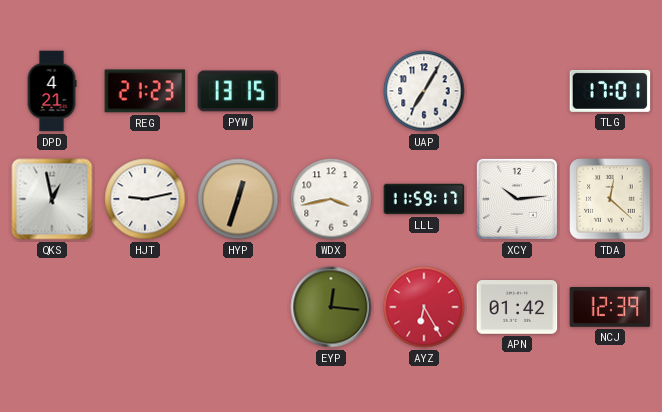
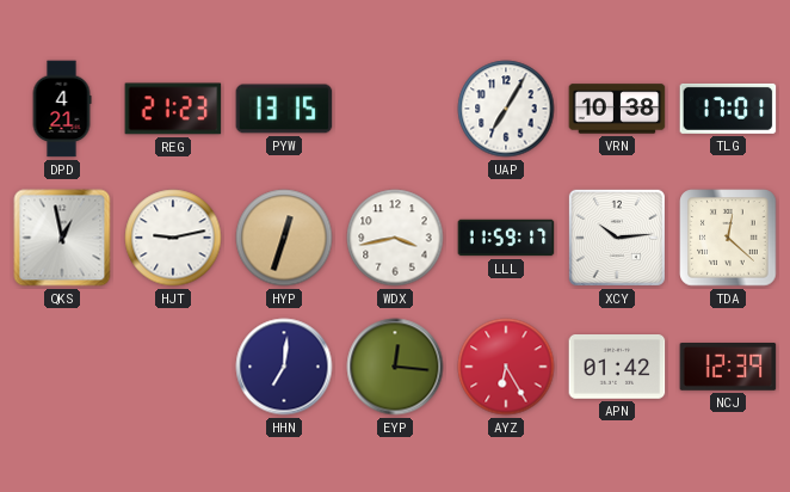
VRN: none -> 10:38 (617, 109)
HHN: none -> 7:01 (284, 367)
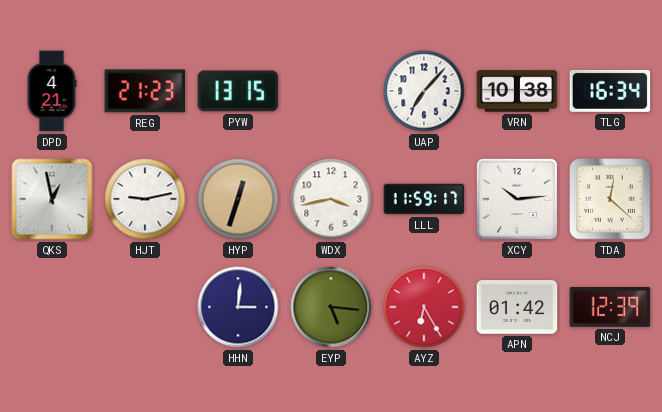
UAP: 7:05 -> 7:07 (424, 91)
TLG: 17:01 -> 16:34 (610, 91)
HHN: 7:01 -> 3:01 (238, 307)
EYP: 12:16 -> 5:16 (331, 307)
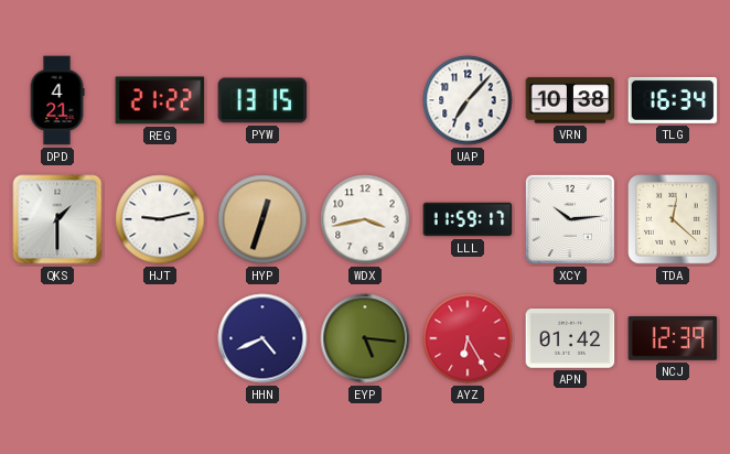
REG: 21:23 -> 21:22 (160, 100)
QKS: 12:58 -> 1:30 (57, 219)
HHN: 3:01 -> 4:41 (262, 338)
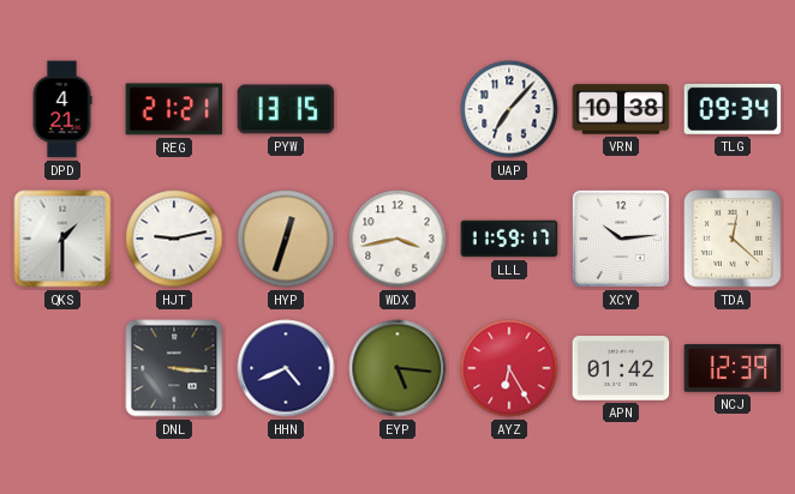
REG: 21:22 -> 21:21 (174, 109)
TLG: 16:34 -> 09:34 (733, 109)
DNL: none -> 3:16 (174, 368)
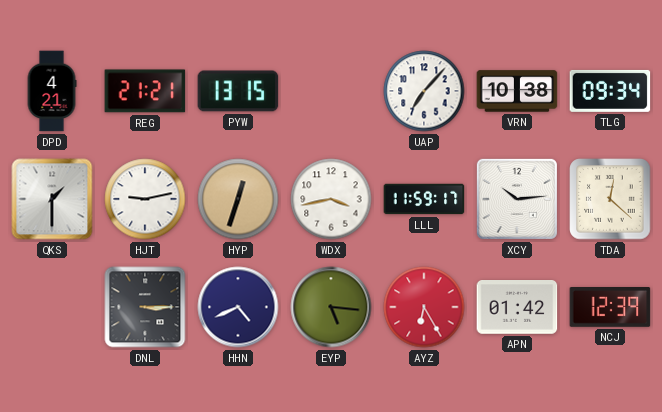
DNL: 3:16 -> 3:15 (145, 307)
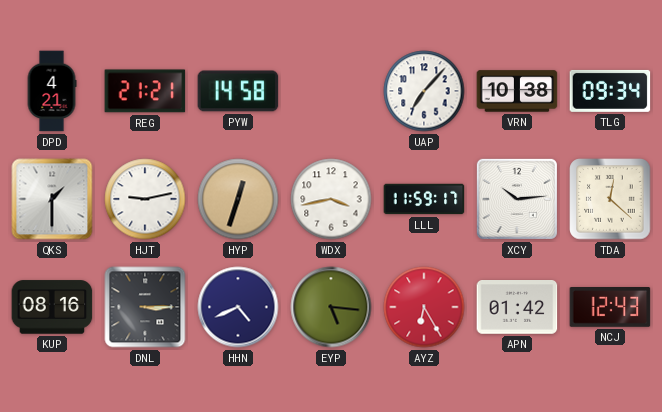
PYW: 13:15 -> 14:58 (238, 91)
KUP: none -> 08:16 (52, 307)
NCJ: 12:39 -> 12:43 (610, 308)
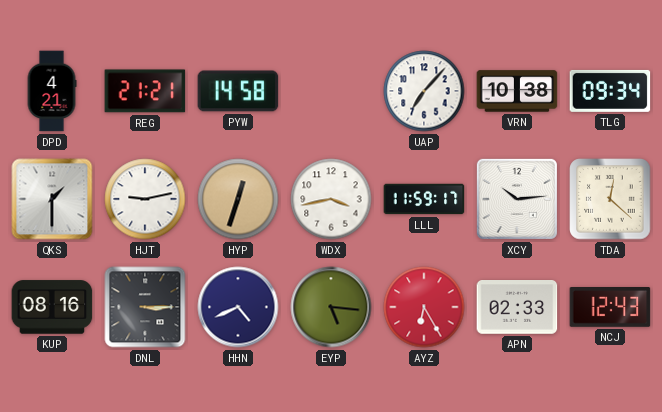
APN: 01:42 -> 02:33 (517, 307)
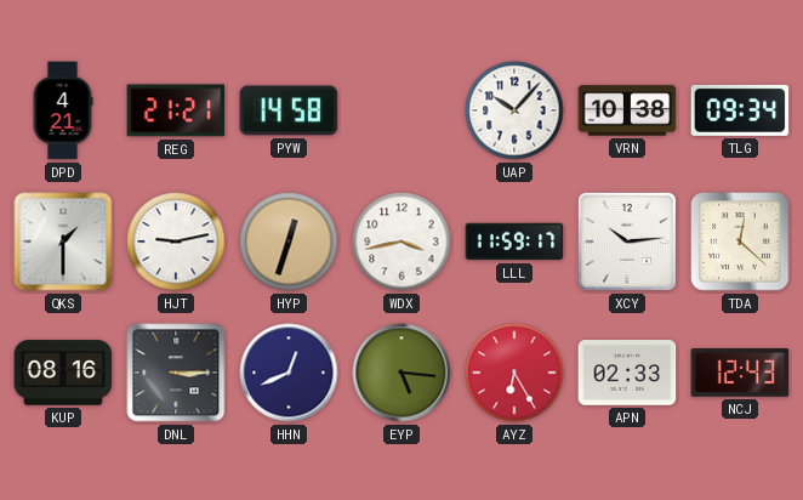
UAP: 7:07 -> 10:07 (514, 110)
HHN: 4:41 -> 12:41 (289, 373)
